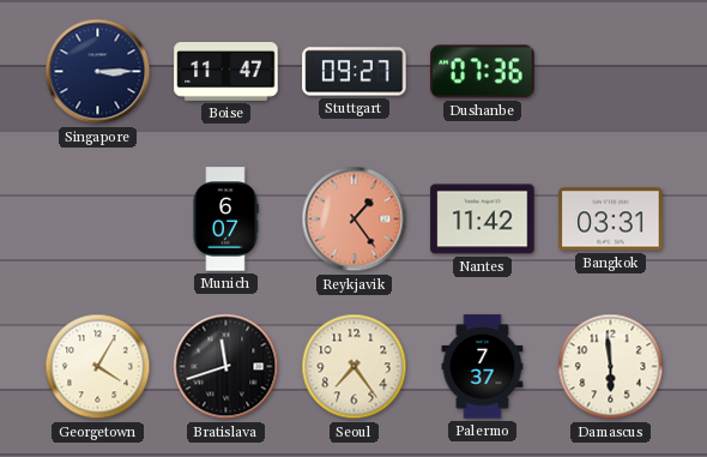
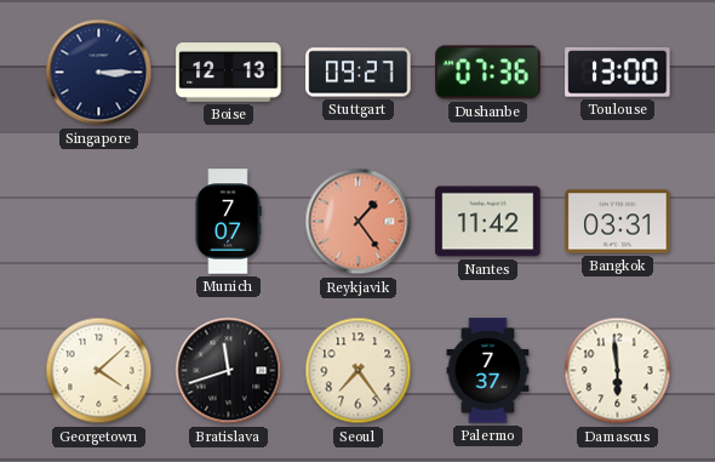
Boise: 11:47 -> 12:13 (229, 73)
Toulouse: none -> 13:00 (618, 73)
Munich: 6:07 -> 7:07 (228, 222)
Georgetown: 4:05 -> 4:08 (99, 371)
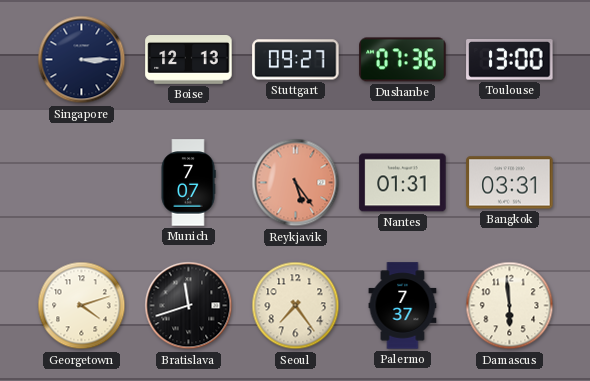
Reykjavik: 1:24 -> 5:24 (296, 183)
Nantes: 11:42 -> 01:31 (403, 183)
Georgetown: 4:08 -> 4:12 (82, 306)
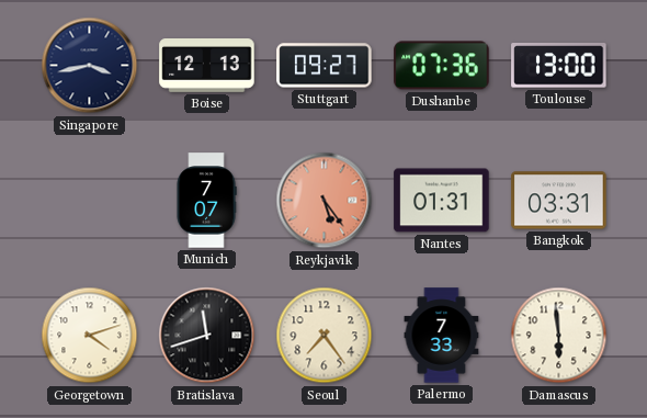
Singapore: 3:15 -> 3:43 (90, 66)
Palermo: 7:37 -> 7:33 (442, 336)
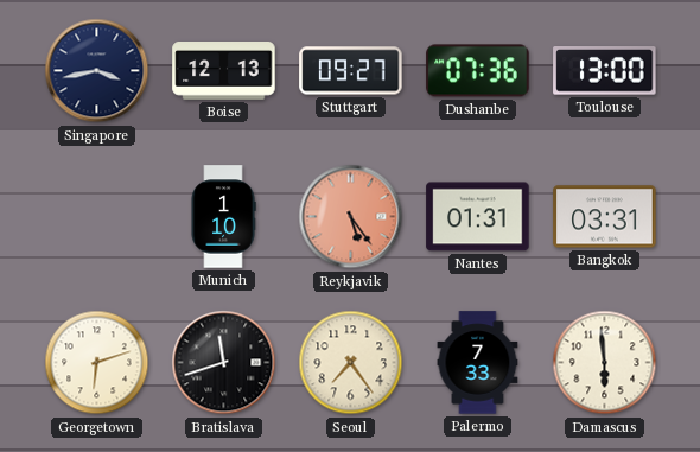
Munich: 7:07 -> 1:10 (223, 217)
Georgetown: 4:12 -> 6:12 (97, 363)
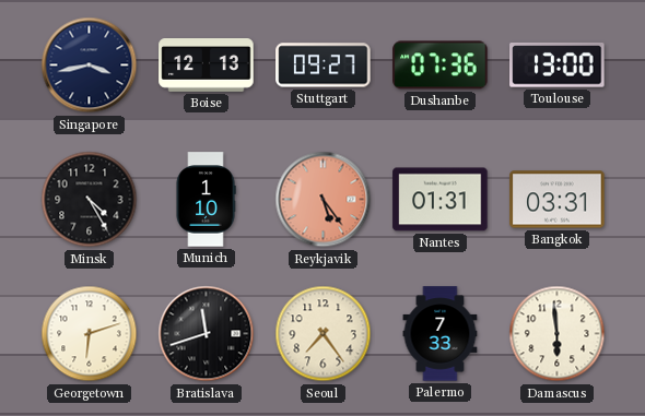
Minsk: none -> 4:25 (90, 200)
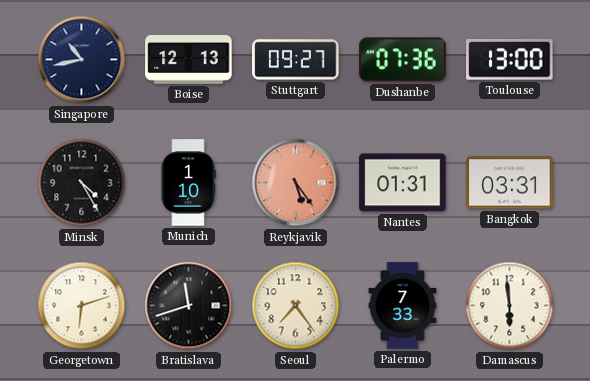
Singapore: 3:43 -> 10:43 (82, 60)
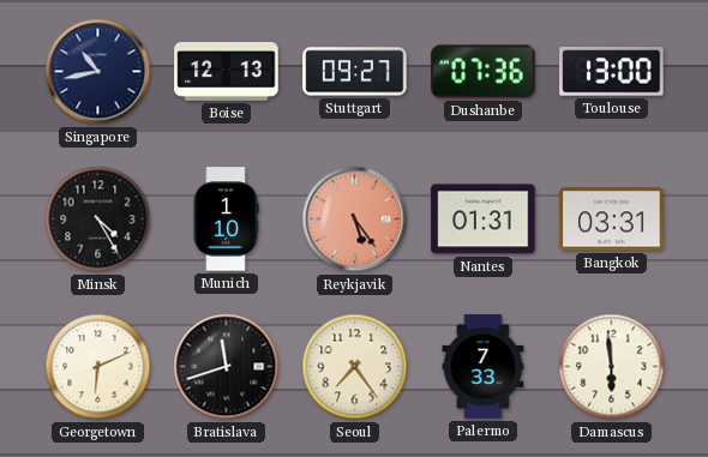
Georgetown: 6:12 -> 6:11 (98, 367)
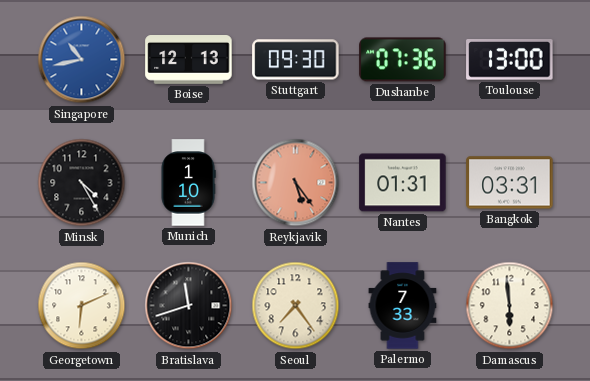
Singapore dial: navy -> blue (82, 60)
Stuttgart: 09:27 -> 09:30 (296, 60)
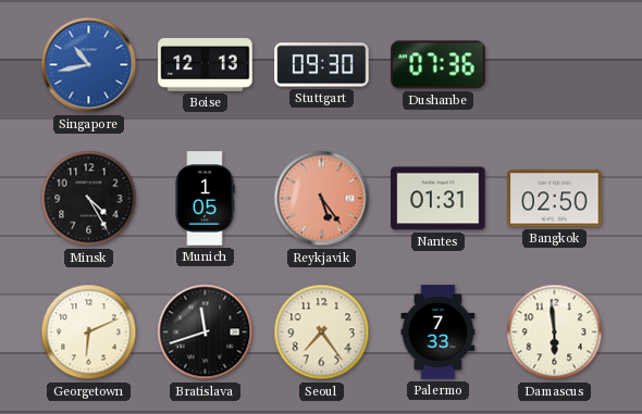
Toulouse: 13:00 -> none (510, 60)
Munich: 1:10 -> 1:05 (205, 199)
Bangkok: 03:31 -> 02:50 (555, 199)
